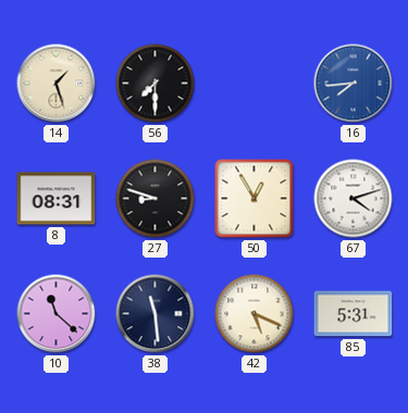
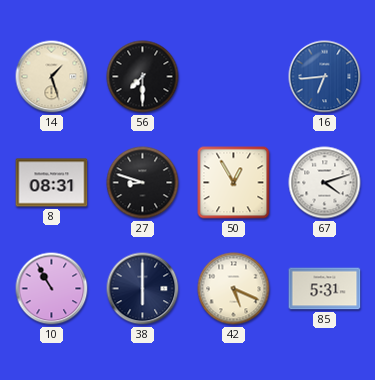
16: 7:44 -> 6:44 (325, 77)
10: 11:22 -> 10:55 (52, 289)
38: 11:29 -> 6:00 (143, 289)
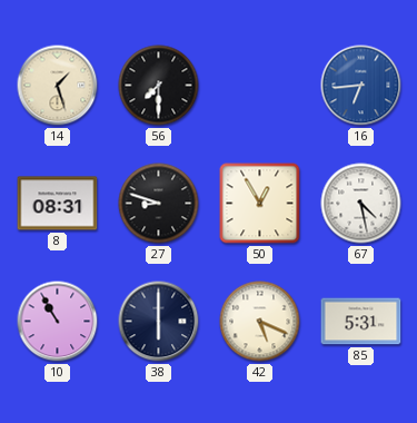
67: 4:12 -> 4:28 (361, 204)
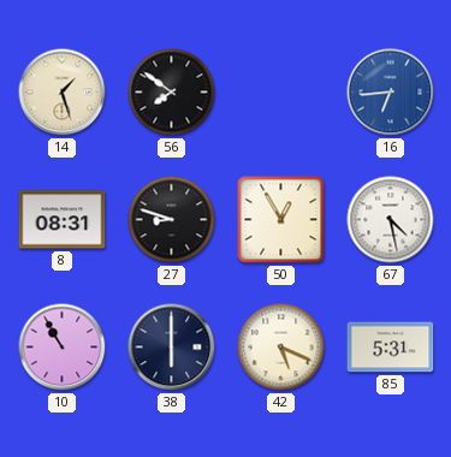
56: 7:30 -> 7:51 (172, 93)
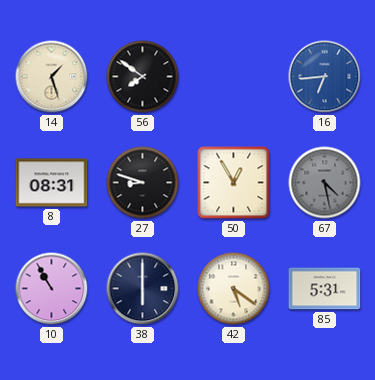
67 dial: white -> grey (325, 183)
42: 5:19 -> 5:21 (234, 289)
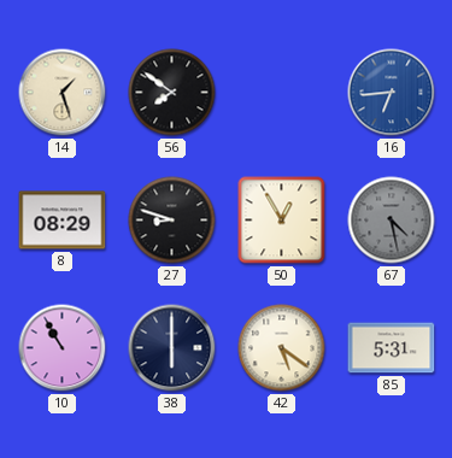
8: 08:31 -> 08:29 (63, 221)
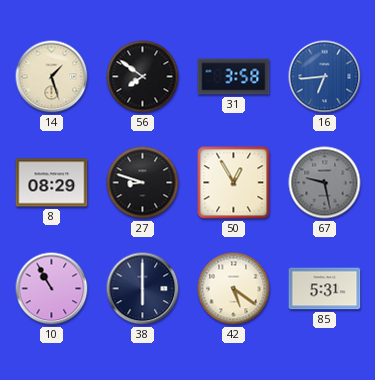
31: none -> 3:58 (234, 77)
67: 4:28 -> 9:28 (325, 183)
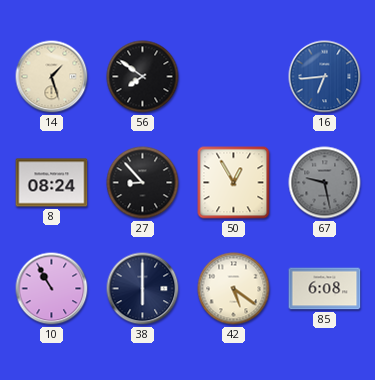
31: 3:58 -> none (234, 77)
8: 08:29 -> 08:24 (52, 183)
27: 8:48 -> 8:53 (143, 183)
85: 5:31 -> 6:08 (325, 289)
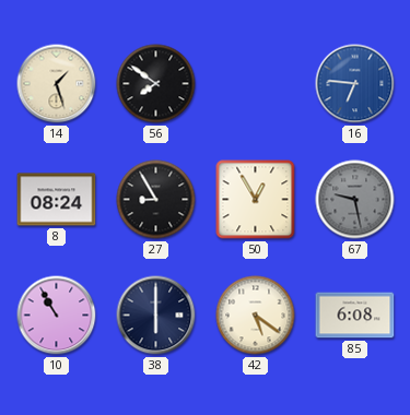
16: 6:44 -> 6:46 (355, 84)
27: 8:53 -> 8:55 (156, 200)
